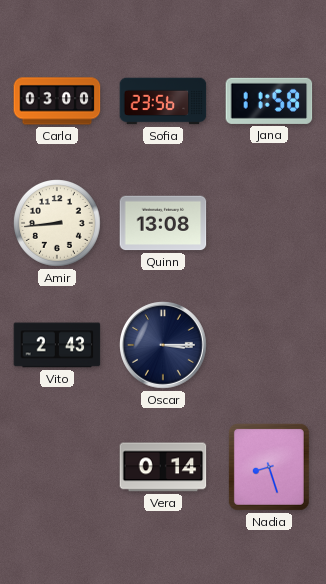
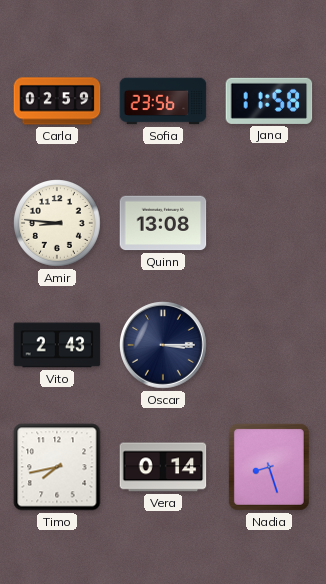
Carla: 03:00 -> 02:59 (57, 101)
Amir: 8:44 -> 8:46 (58, 224)
Timo: none -> 7:43 (57, 467)
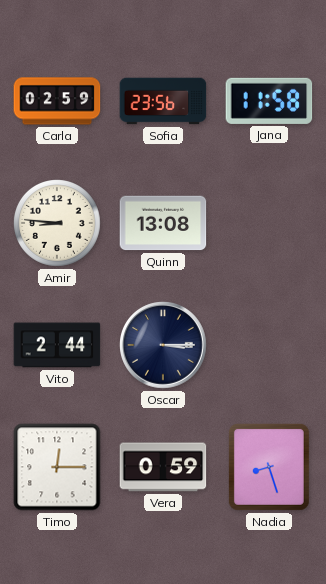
Vito: 2:43 -> 2:44 (57, 345)
Timo: 7:43 -> 12:15 (57, 467)
Vera: 0:14 -> 0:59 (163, 467)
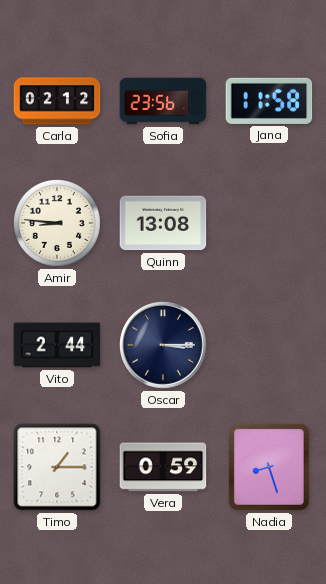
Carla: 02:59 -> 02:12 (57, 101)
Timo: 12:15 -> 1:15 (57, 467)
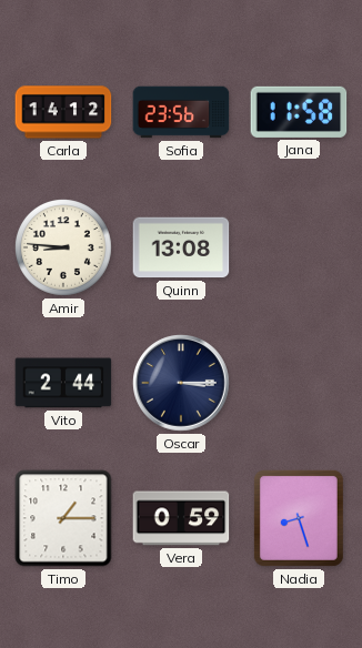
Carla: 02:12 -> 14:12 (63, 112)
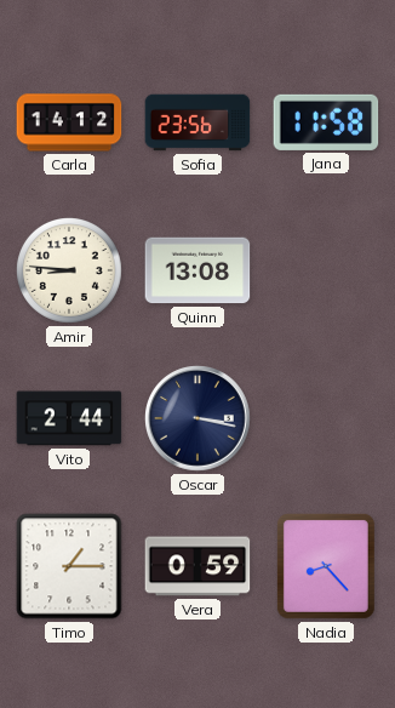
Oscar: 3:15 -> 3:17 (198, 418)
Nadia: 8:27 -> 8:23 (326, 566)
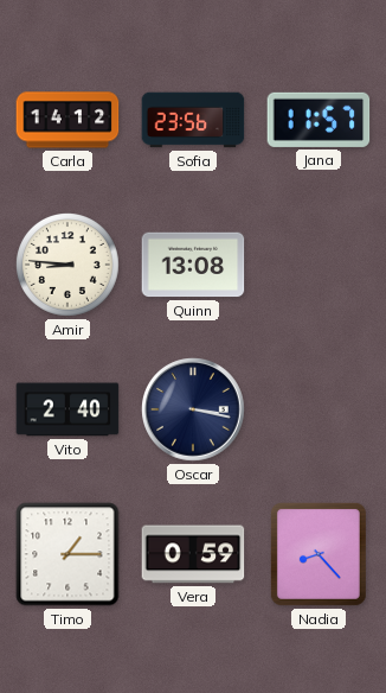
Jana: 11:58 -> 11:57 (319, 120)
Vito: 2:44 -> 2:40 (67, 409)
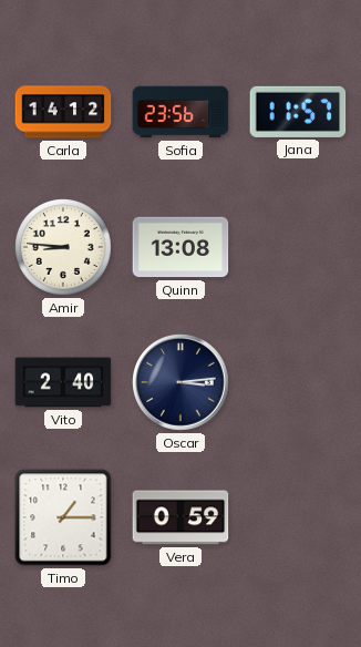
Oscar: 3:17 -> 3:14 (180, 382)
Nadia: 8:23 -> none (319, 554)
